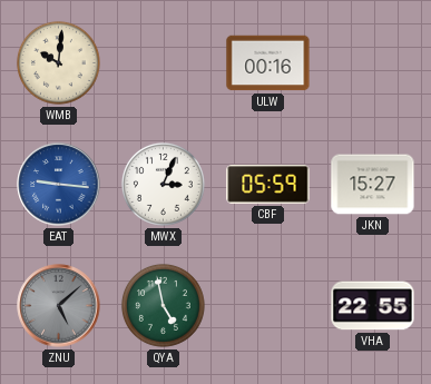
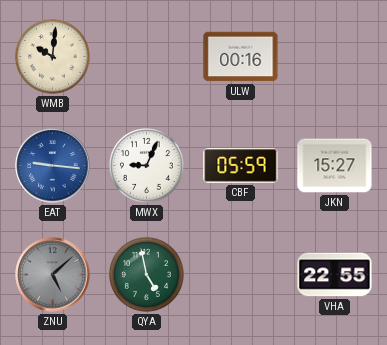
MWX: 3:04 -> 9:04 (146, 165)
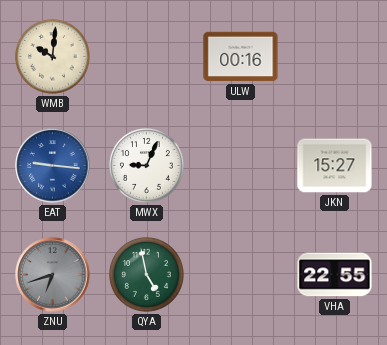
CBF: 05:59 -> none (241, 166)
ZNU: 5:08 -> 6:42 (53, 275)
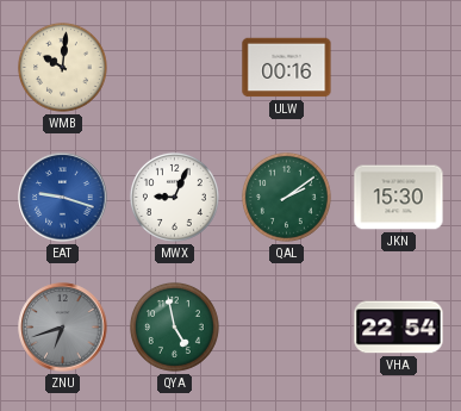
EAT: 9:16 -> 9:18 (63, 198)
QAL: none -> 2:09 (286, 197)
JKN: 15:27 -> 15:30 (399, 198)
VHA: 22:55 -> 22:54 (399, 328)
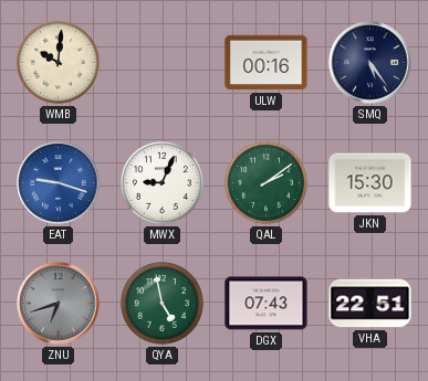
SMQ: none -> 5:24 (370, 63)
DGX: none -> 07:43 (267, 304)
VHA: 22:54 -> 22:51 (370, 304)
